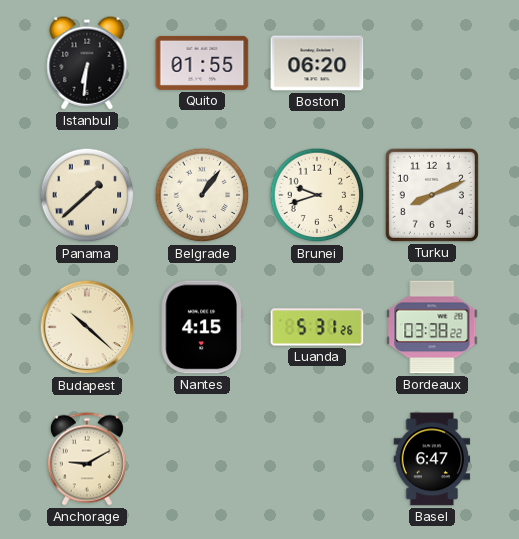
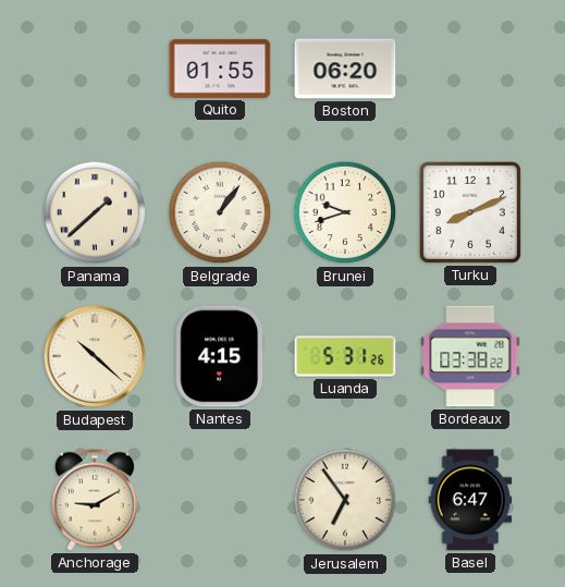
Istanbul: 6:31 -> none (87, 63)
Jerusalem: none -> 6:54 (345, 500)
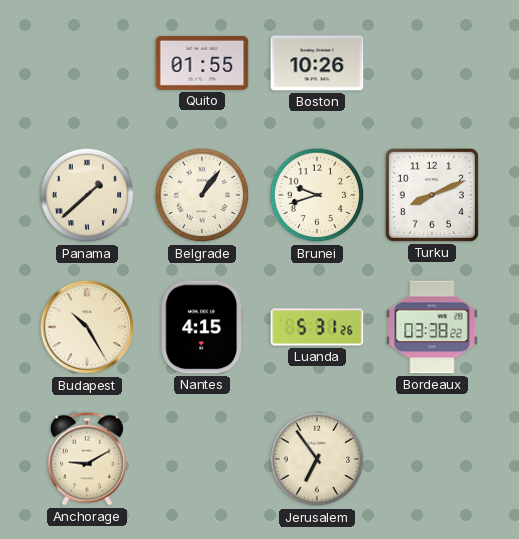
Boston: 06:20 -> 10:26 (317, 63)
Budapest: 10:22 -> 10:25 (87, 327)
Basel: 6:47 -> none (470, 500)
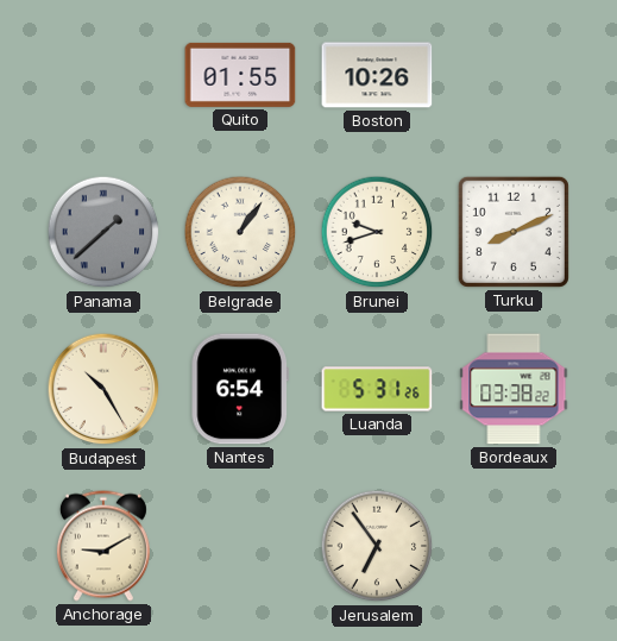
Panama dial: cream -> grey (103, 232)
Nantes: 4:15 -> 6:54 (240, 389)
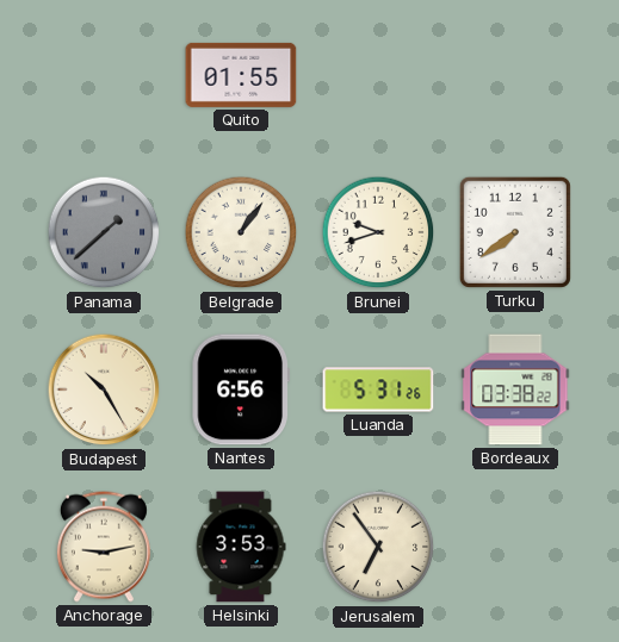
Boston: 10:26 -> none (377, 75)
Turku: 8:11 -> 7:39 (515, 232)
Nantes: 6:54 -> 6:56 (241, 389)
Anchorage: 9:10 -> 9:13 (104, 547)
Helsinki: none -> 3:53 (241, 547)
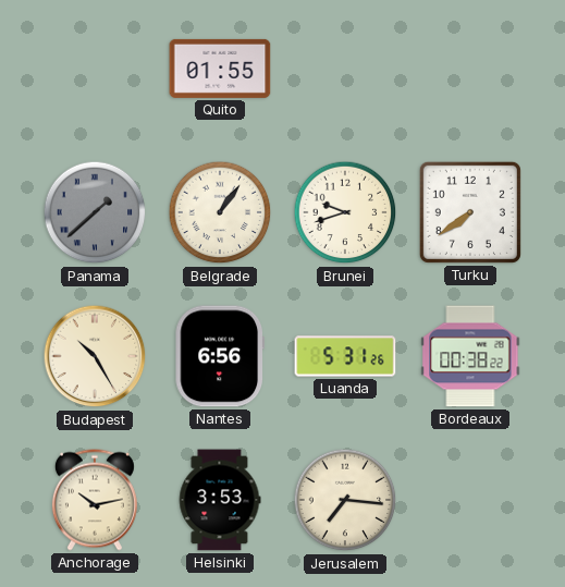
Bordeaux: 03:38 -> 00:38 (470, 356)
Anchorage: 9:13 -> 10:13 (95, 500)
Jerusalem: 6:54 -> 7:16 (345, 500)
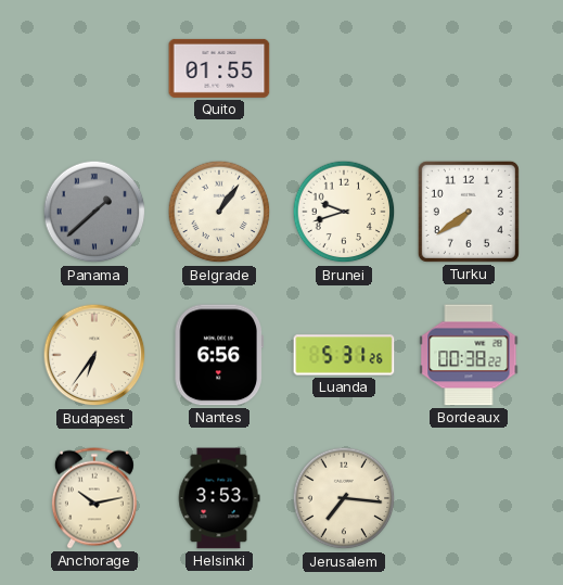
Budapest: 10:25 -> 6:36 (94, 355)
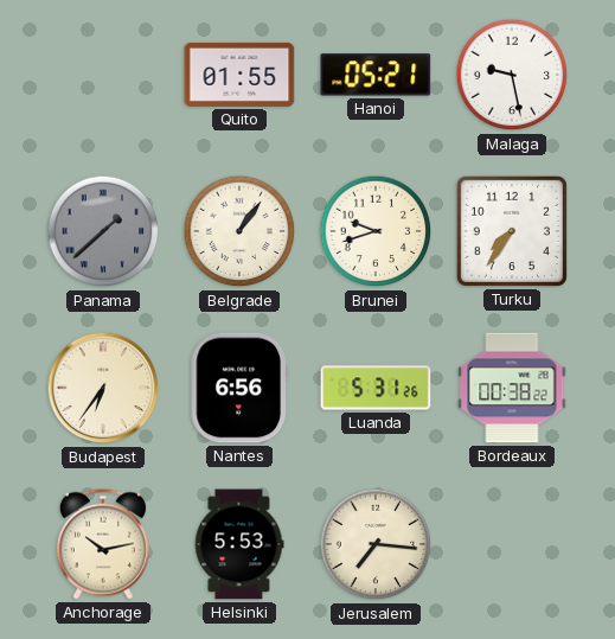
Hanoi: none -> 05:21 (376, 75)
Malaga: none -> 9:28 (512, 75)
Turku: 7:39 -> 7:36 (512, 231)
Helsinki: 3:53 -> 5:53 (239, 544)
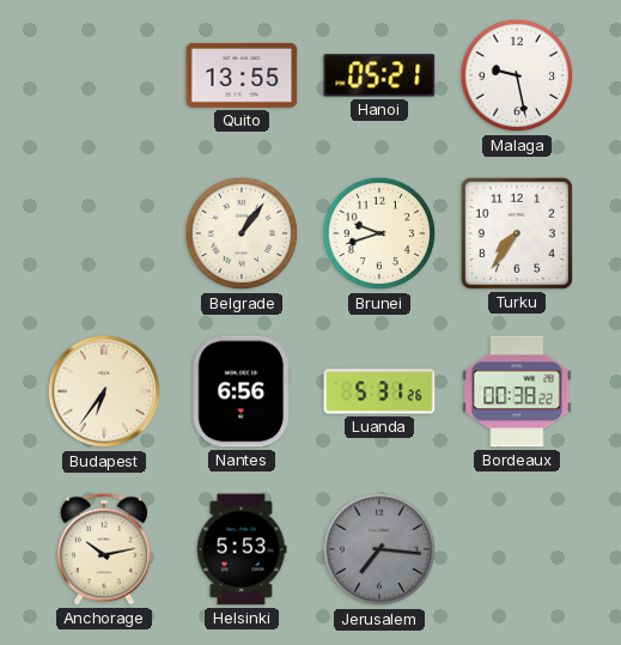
Quito: 01:55 -> 13:55 (242, 75)
Panama: 1:38 -> none (103, 231)
Jerusalem dial: cream -> grey (379, 549)
